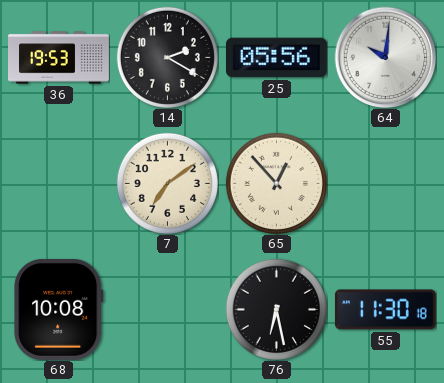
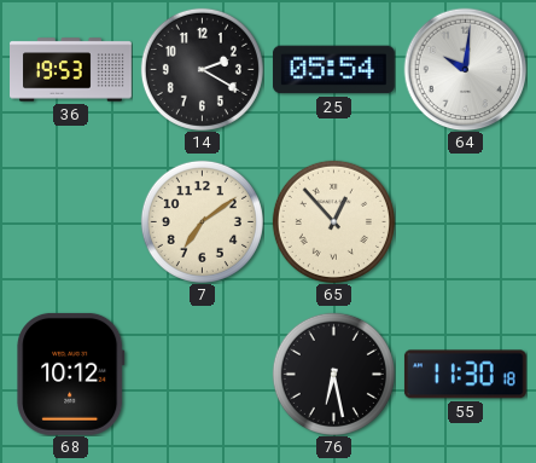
25: 05:56 -> 05:54 (333, 70)
68: 10:08 -> 10:12 (71, 374)
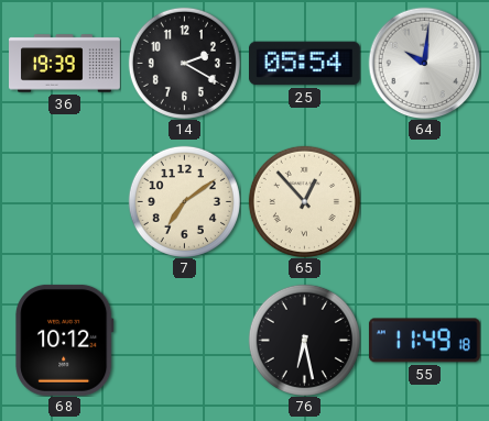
36: 19:53 -> 19:39 (65, 64)
55: 11:30 -> 11:49 (424, 341)
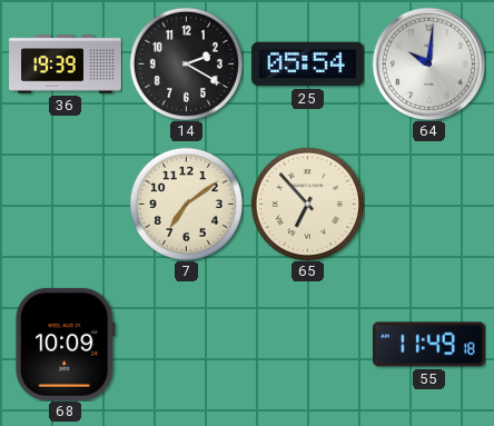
65: 12:53 -> 6:53 (307, 204)
68: 10:12 -> 10:09 (66, 344)
76: 6:28 -> none (304, 340)
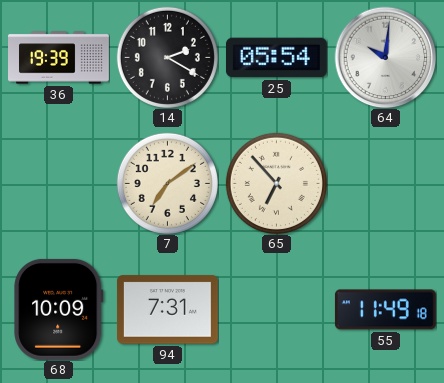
94: none -> 7:31 (167, 310)
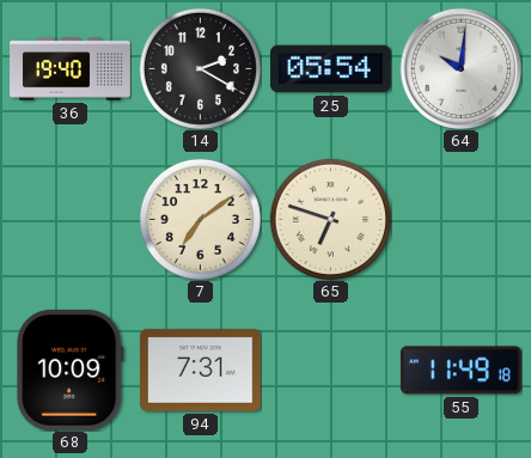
36: 19:39 -> 19:40 (71, 69)
65: 6:53 -> 6:48 (330, 219)
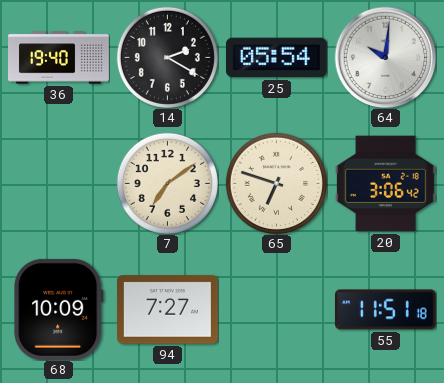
20: none -> 3:06 (385, 184)
94: 7:31 -> 7:27 (167, 310)
55: 11:49 -> 11:51 (385, 310)
